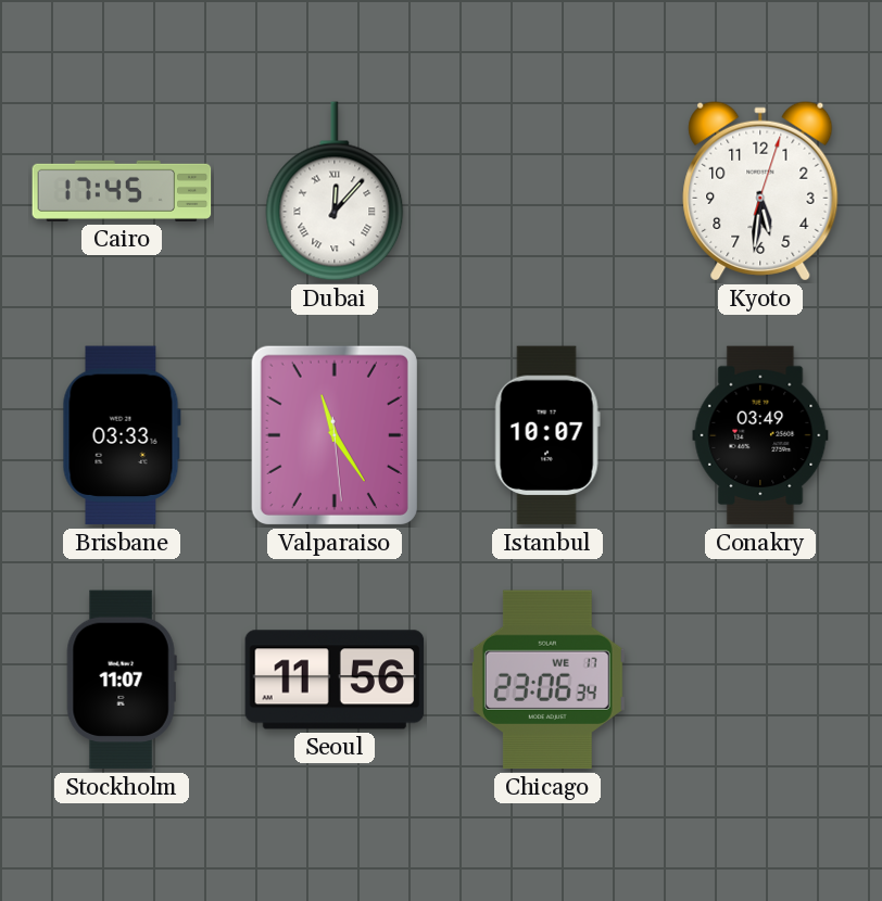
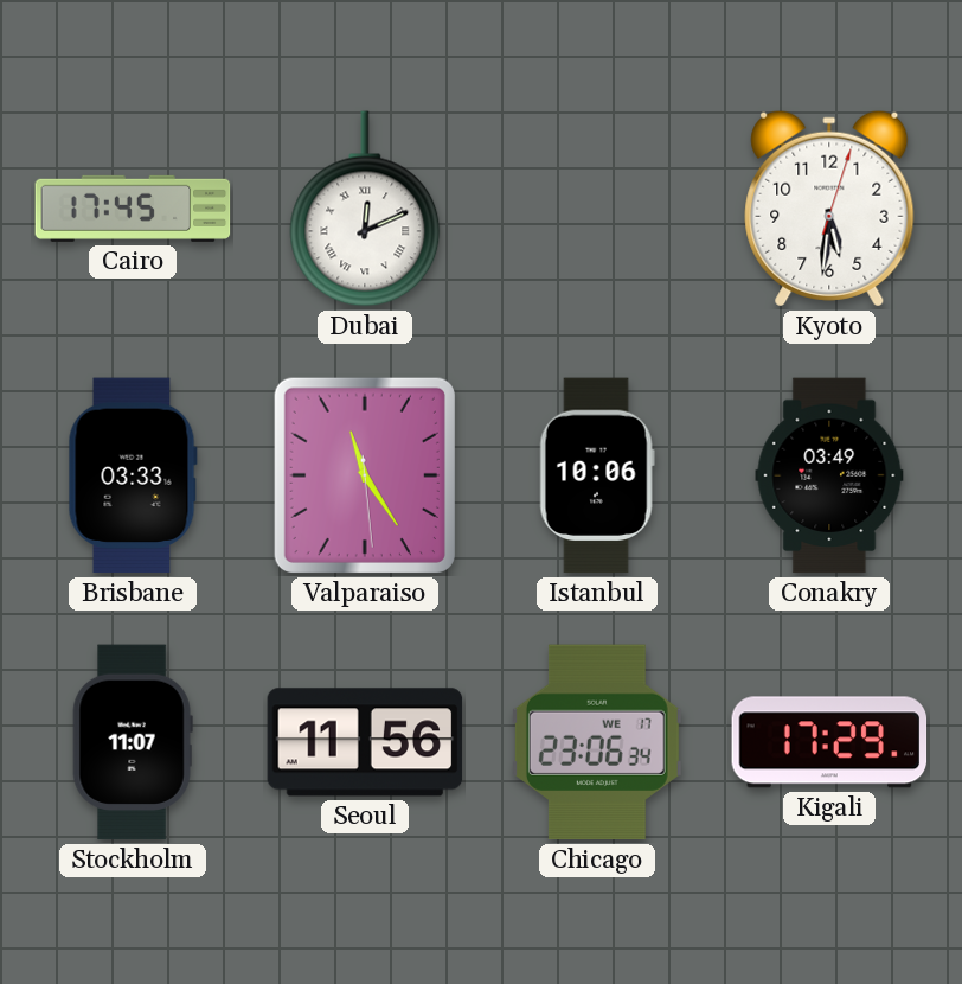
Dubai: 12:07 -> 12:11 (365, 209)
Istanbul: 10:07 -> 10:06 (597, 475)
Kigali: none -> 17:29 (829, 742)
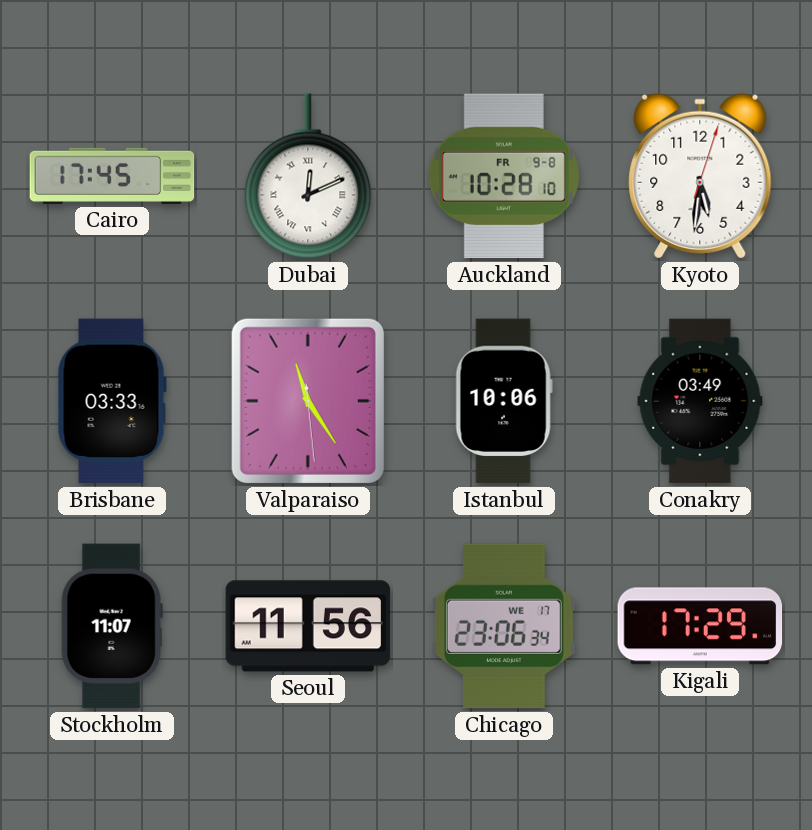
Auckland: none -> 10:28 (504, 176)
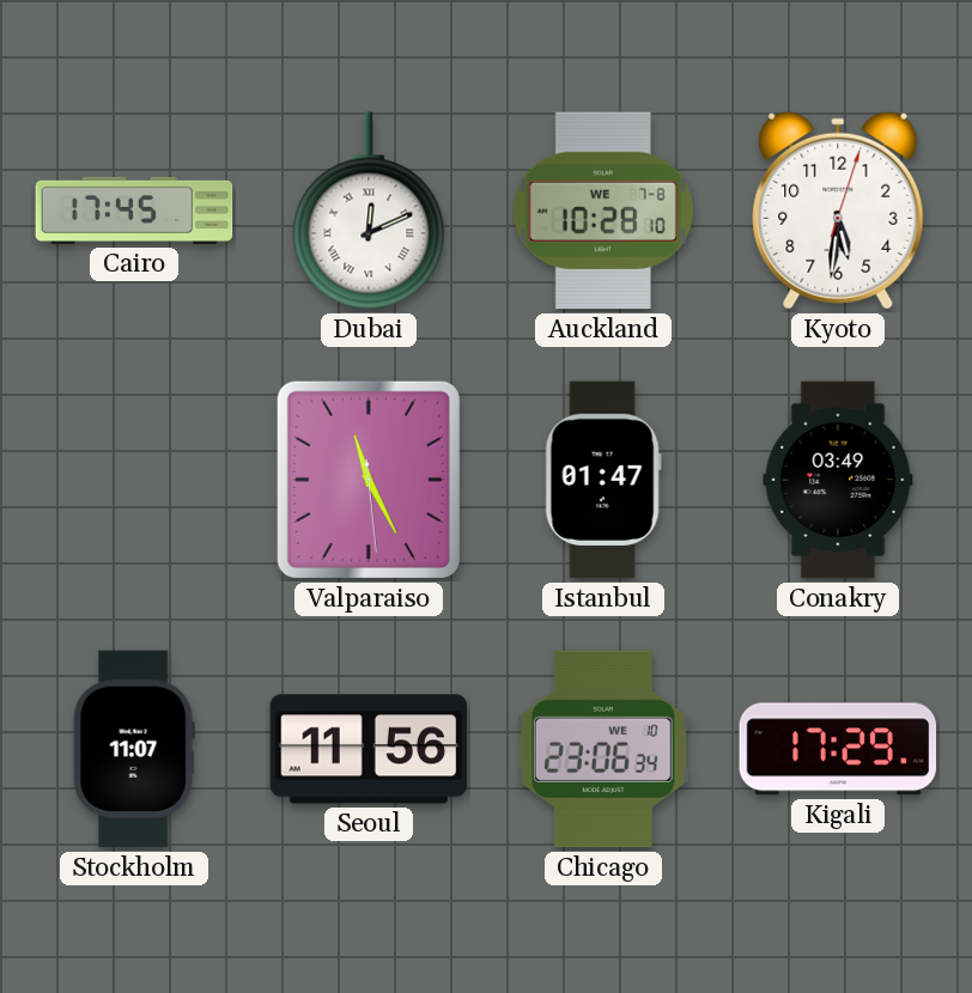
Auckland date: FR 9-8 -> WE 7-8 (603, 211)
Brisbane: 03:33 -> none (112, 401)
Valparaiso: 11:24 -> 11:25 (369, 480)
Istanbul: 10:06 -> 01:47 (603, 480)
Chicago date: WE 17 -> WE 10 (603, 749)
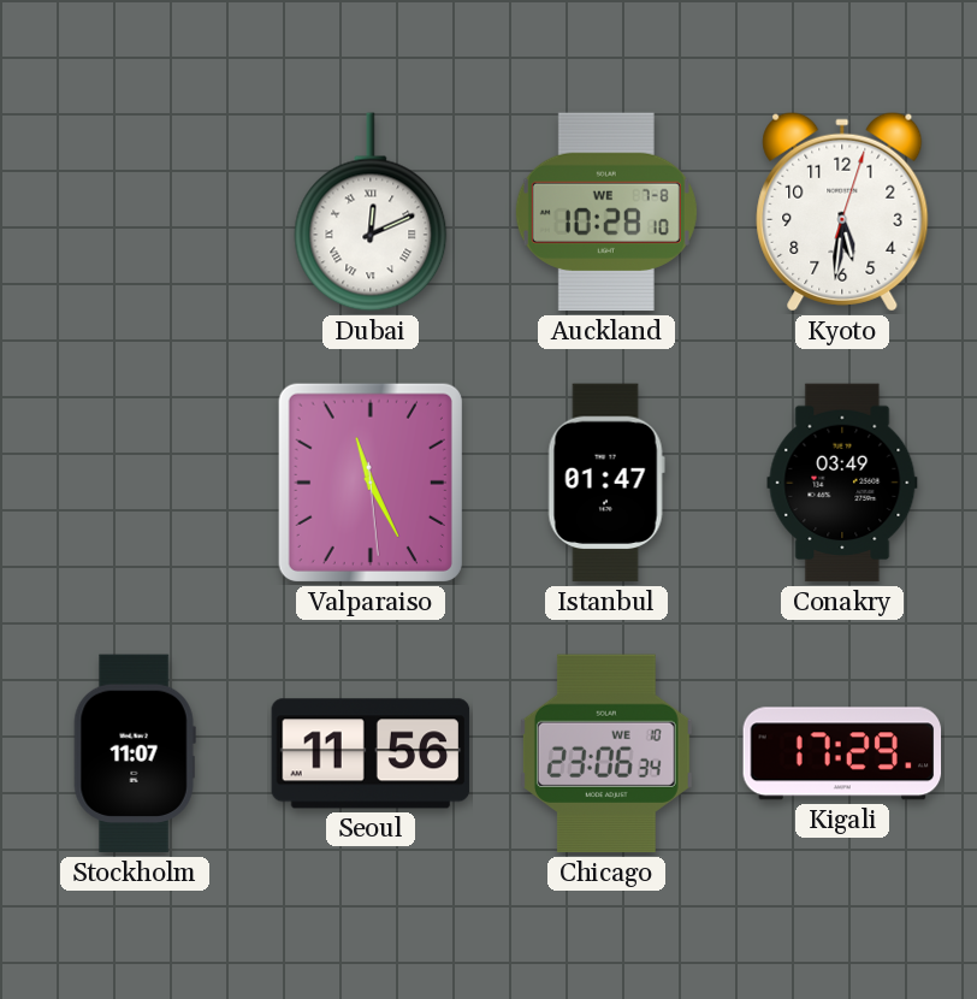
Cairo: 17:45 -> none (134, 211)
